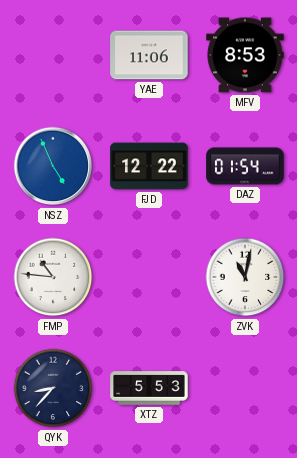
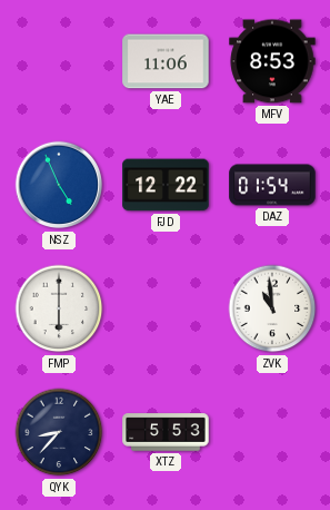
FMP: 10:46 -> 6:00 (59, 308)
ZVK: 11:02 -> 10:59 (272, 308)
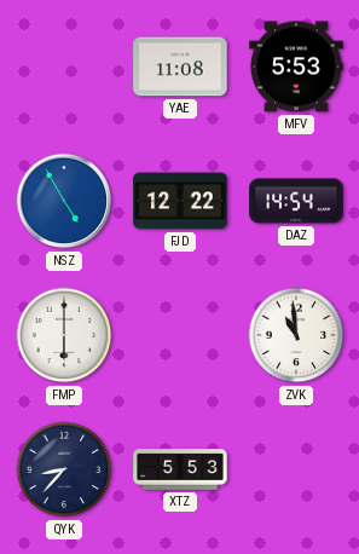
YAE: 11:06 -> 11:08 (180, 67)
MFV: 8:53 -> 5:53 (296, 67)
NSZ: 4:56 -> 4:55 (64, 201)
DAZ: 01:54 -> 14:54 (296, 201)
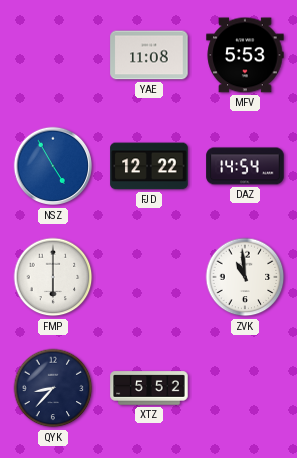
XTZ: 5:53 -> 5:52 (149, 388)
